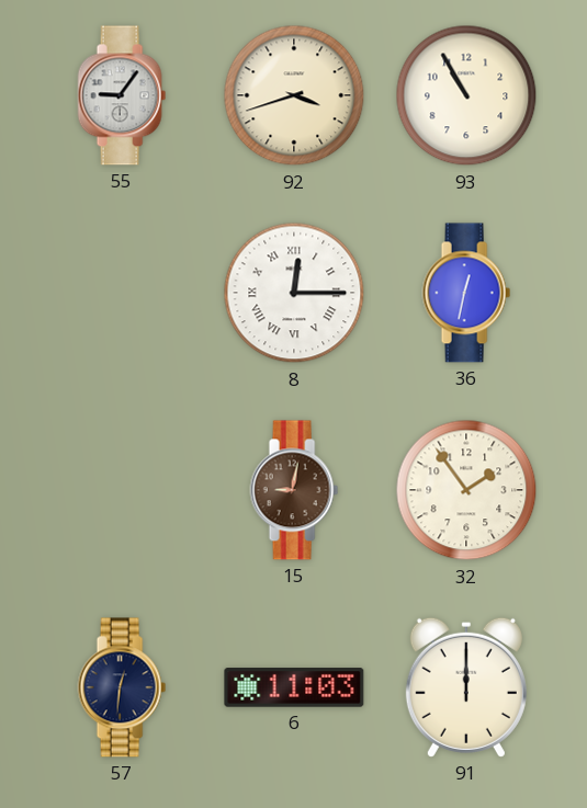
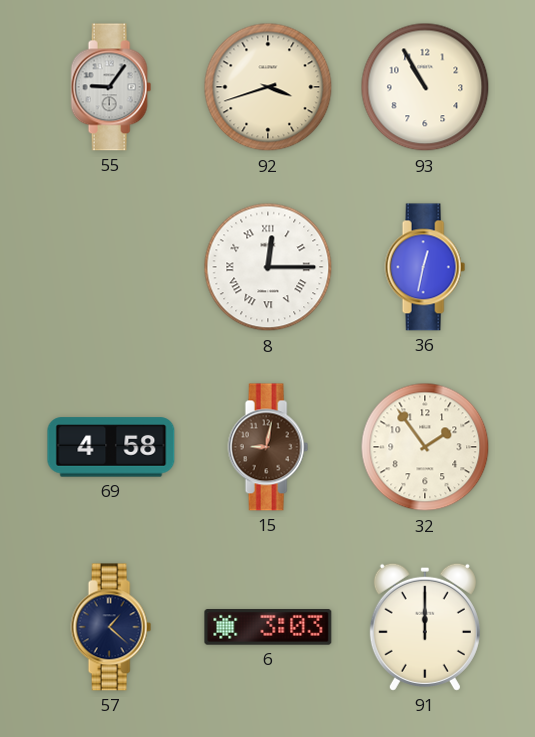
69: none -> 4:58 (111, 447)
57: 12:31 -> 1:22 (111, 627)
6: 11:03 -> 3:03 (268, 627)
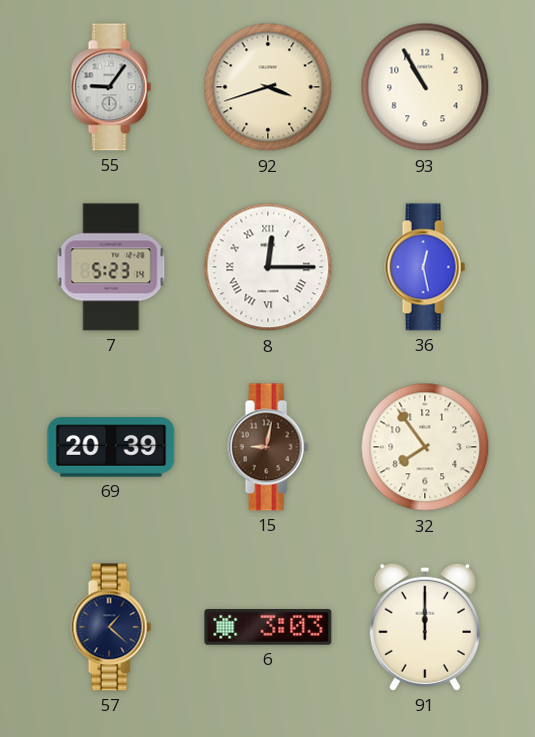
7: none -> 5:23 (111, 267)
36: 12:32 -> 12:28 (425, 267)
69: 4:58 -> 20:39 (111, 447)
32: 1:54 -> 7:54 (425, 447)
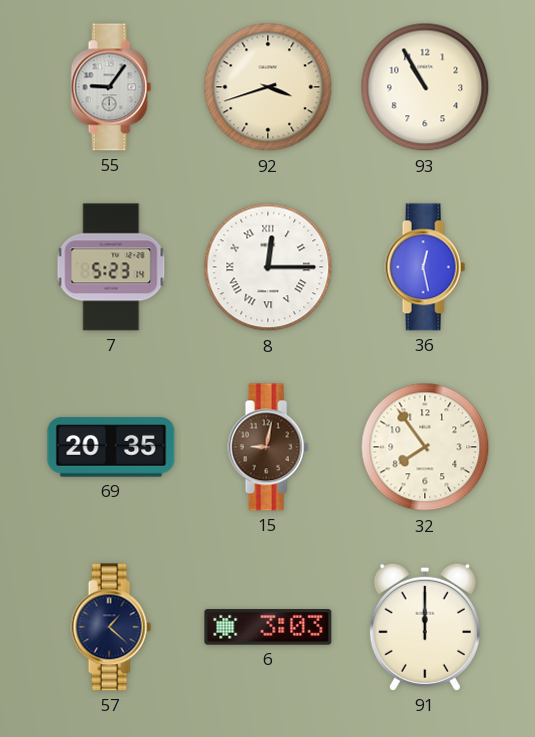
69: 20:39 -> 20:35 (111, 447)
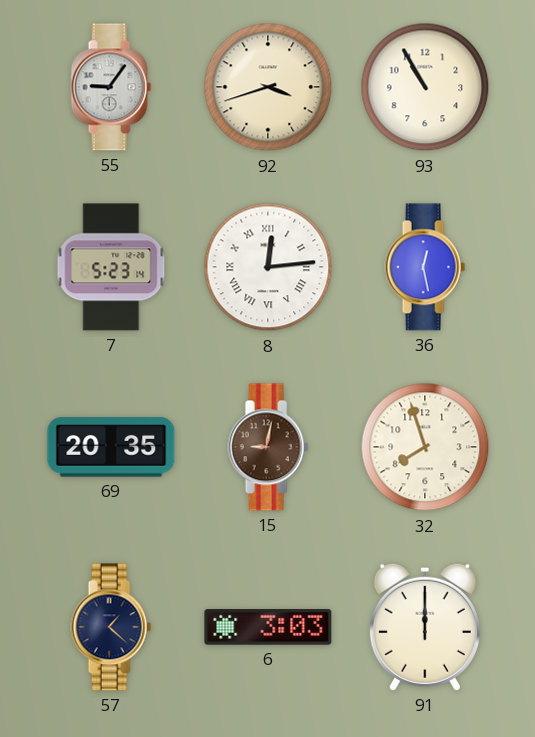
8: 12:15 -> 12:14 (268, 267)
32: 7:54 -> 7:57 (425, 447)
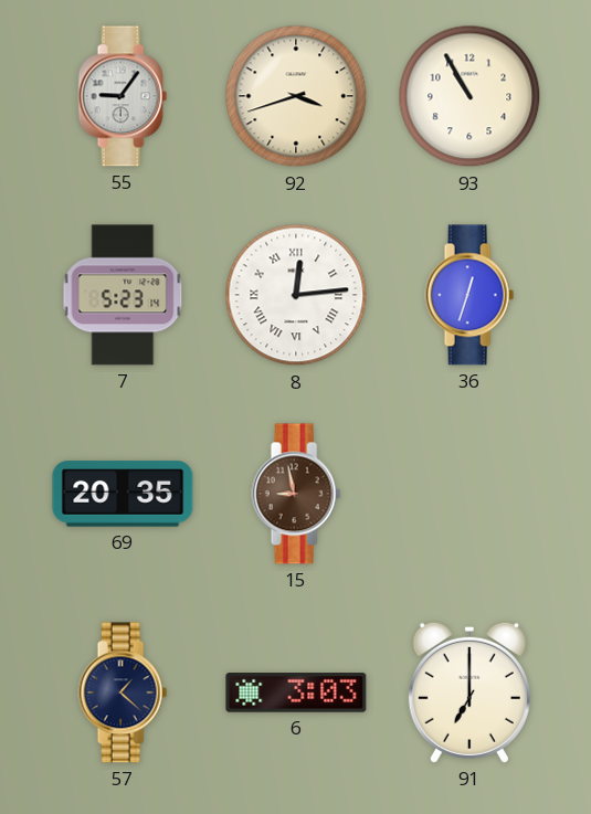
36: 12:28 -> 12:33 (469, 295)
15: 9:02 -> 8:58 (296, 494)
32: 7:57 -> none (425, 447)
91: 12:00 -> 7:00 (469, 693)
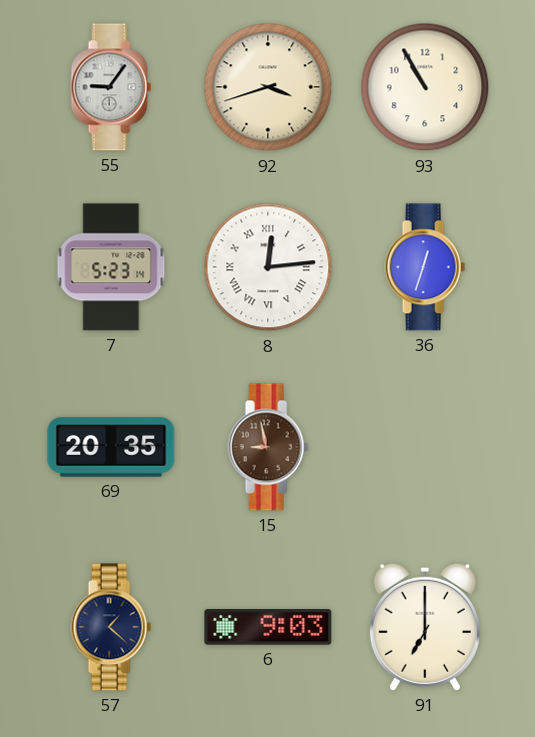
6: 3:03 -> 9:03 (268, 627)
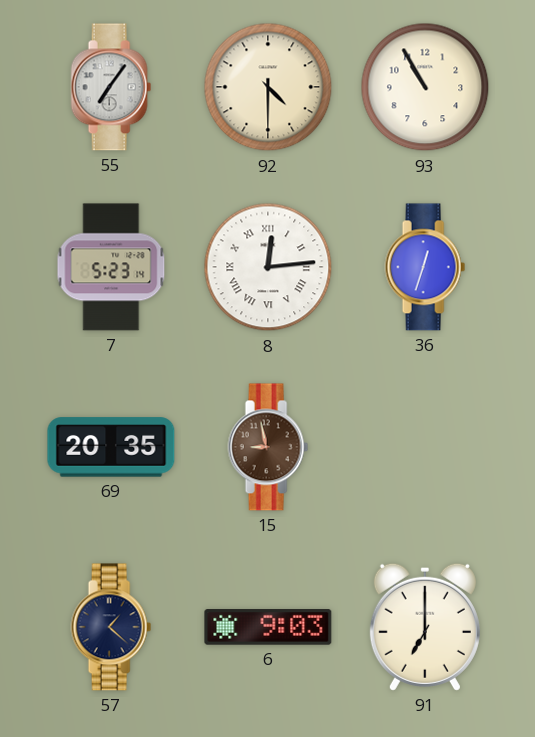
55: 9:06 -> 7:06 (111, 87)
92: 3:42 -> 4:30 (268, 87)
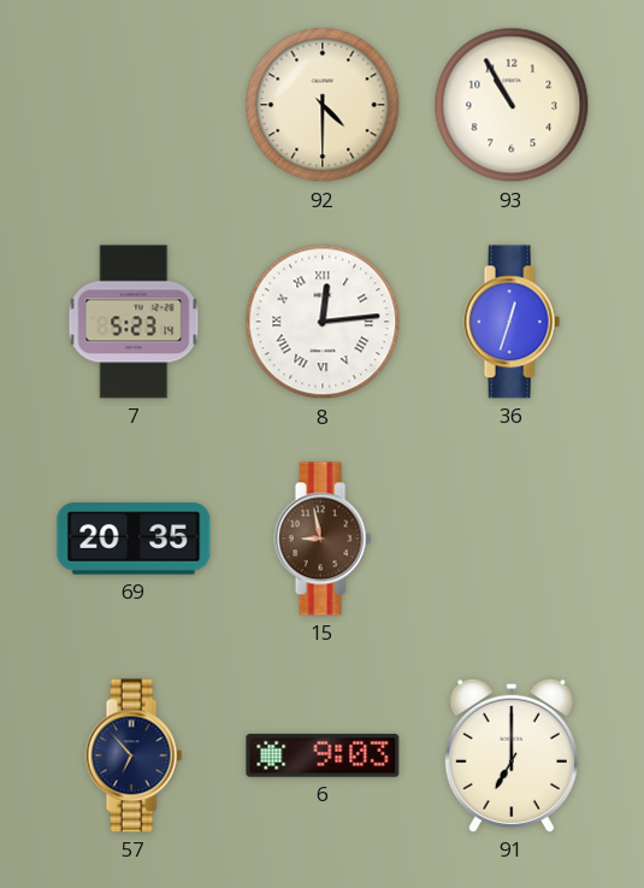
55: 7:06 -> none (111, 87)
57: 1:22 -> 6:53 (134, 755)
